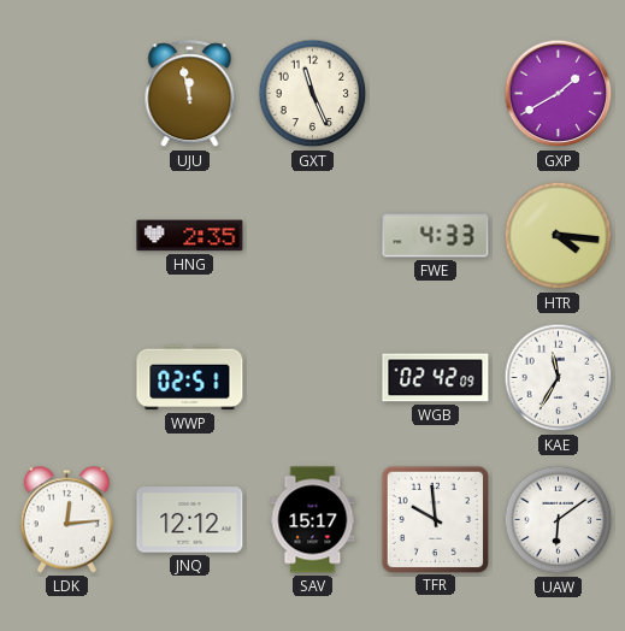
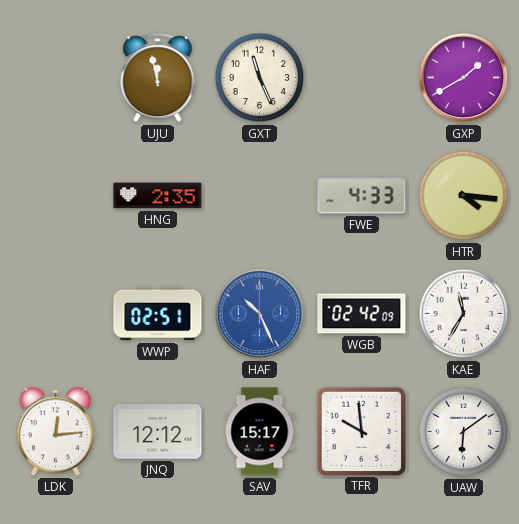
HAF: none -> 10:26 (260, 314)
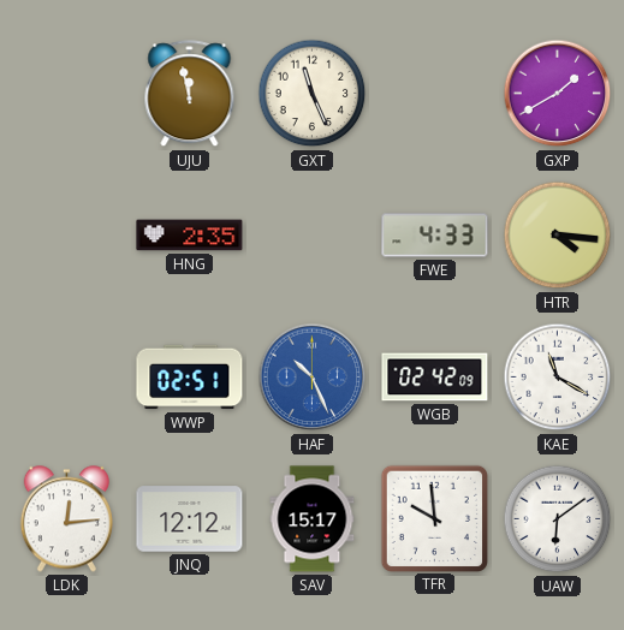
KAE: 11:35 -> 11:20 (558, 378)
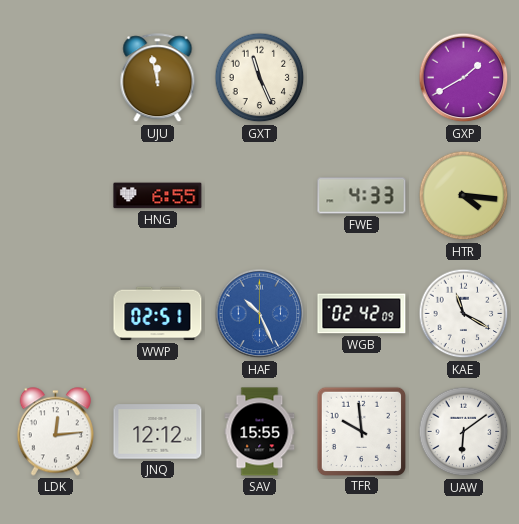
HNG: 2:35 -> 6:55 (158, 196)
SAV: 15:17 -> 15:55 (260, 432)
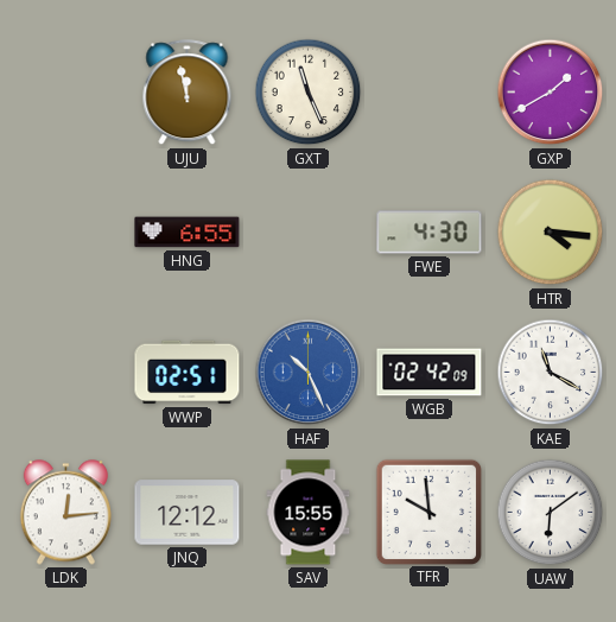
FWE: 4:33 -> 4:30 (430, 233)
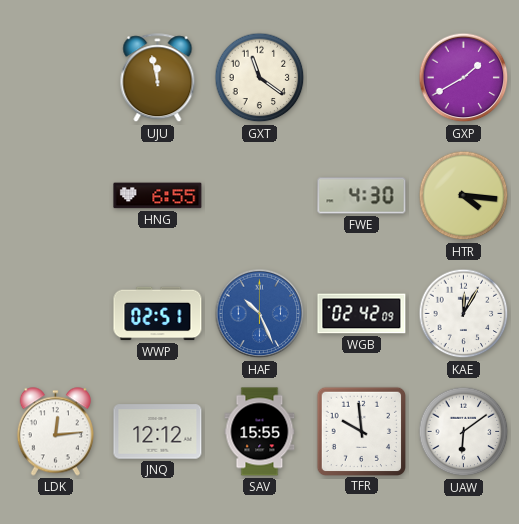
GXT: 11:26 -> 11:21 (260, 78)
KAE: 11:20 -> 12:05 (464, 314)
